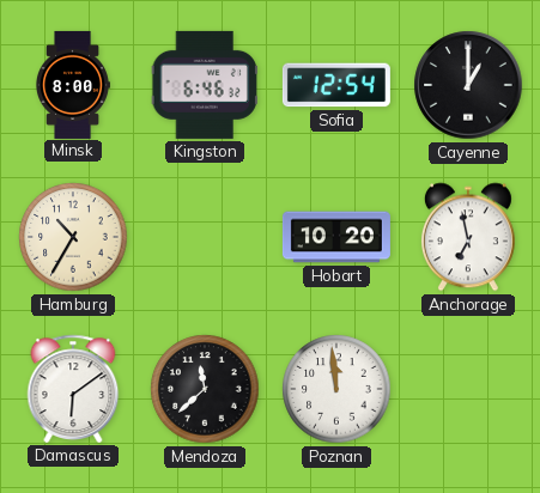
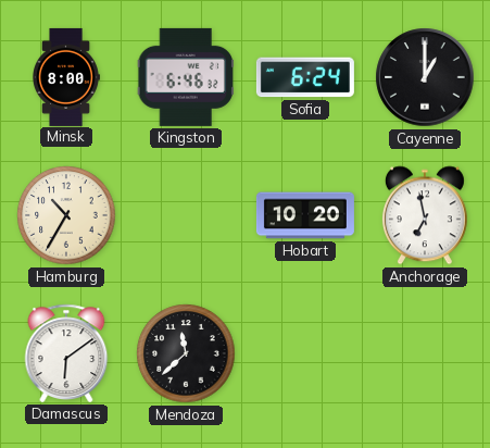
Sofia: 12:54 -> 6:24 (305, 77)
Poznan: 11:59 -> none (336, 389)
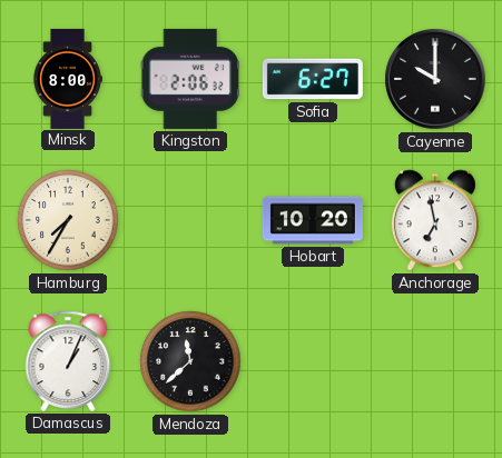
Kingston: 6:46 -> 2:06 (189, 79)
Sofia: 6:24 -> 6:27 (313, 79)
Cayenne: 1:00 -> 10:00 (435, 79)
Hamburg: 10:35 -> 7:35 (68, 220)
Damascus: 6:09 -> 1:04 (68, 361)
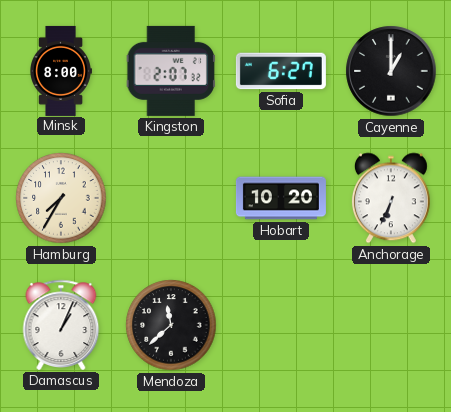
Kingston: 2:06 -> 2:07 (170, 71)
Cayenne: 10:00 -> 1:00 (391, 71)
Anchorage: 6:58 -> 6:34 (391, 198)
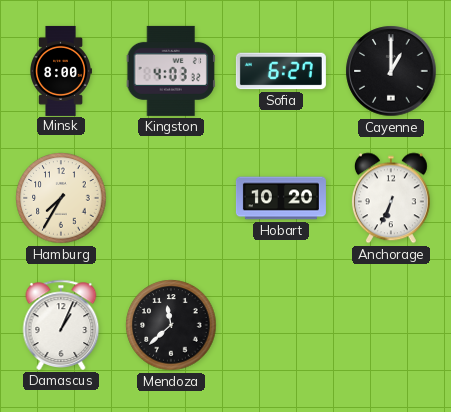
Kingston: 2:07 -> 4:03 (170, 71)
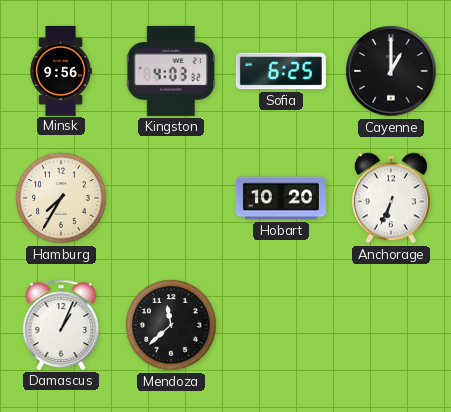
Minsk: 8:00 -> 9:56 (61, 71)
Sofia: 6:27 -> 6:25 (281, 71)
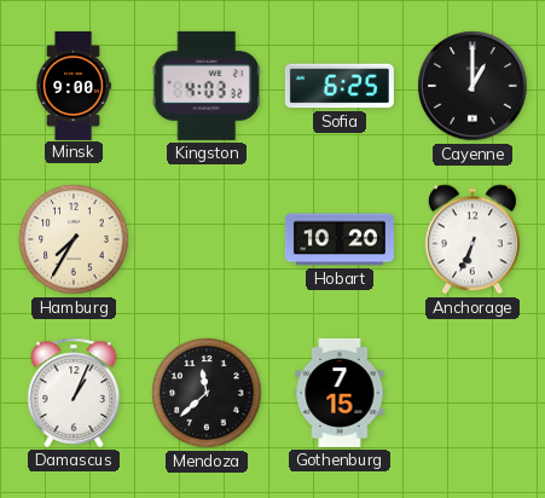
Minsk: 9:56 -> 9:00 (74, 86)
Gothenburg: none -> 7:15 (340, 393)
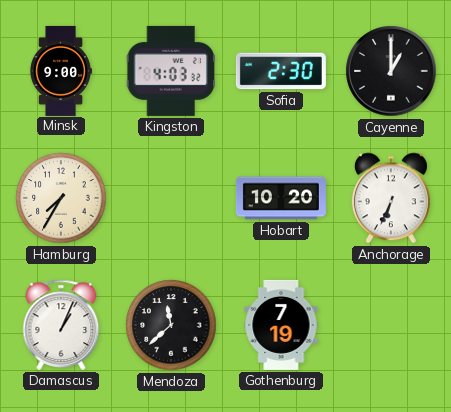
Sofia: 6:25 -> 2:30 (281, 71)
Gothenburg: 7:15 -> 7:19 (281, 325)
